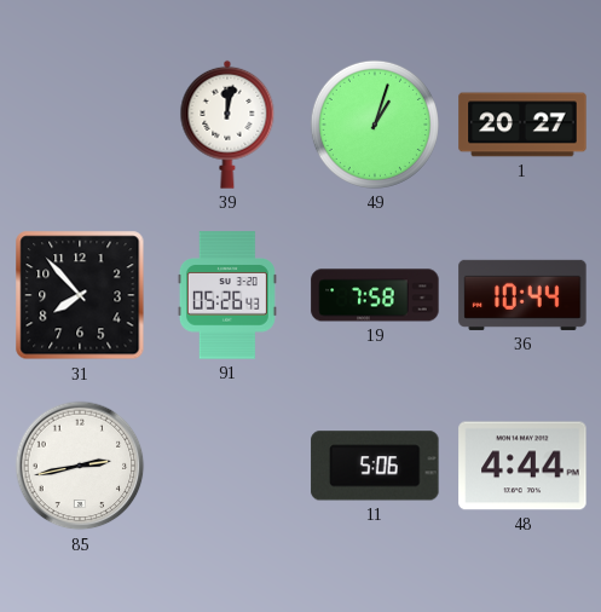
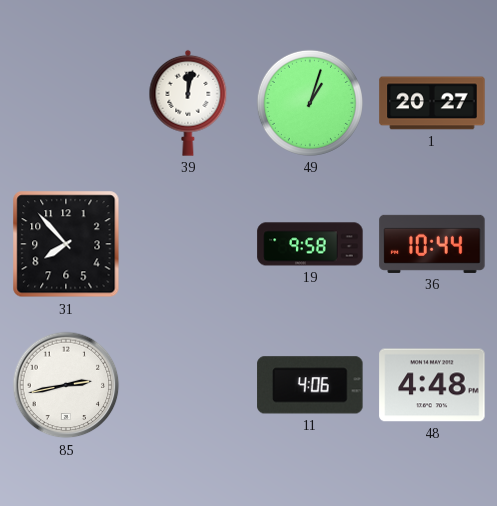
91: 05:26 -> none (227, 295)
19: 7:58 -> 9:58 (310, 244)
11: 5:06 -> 4:06 (310, 385)
48: 4:44 -> 4:48 (432, 385)
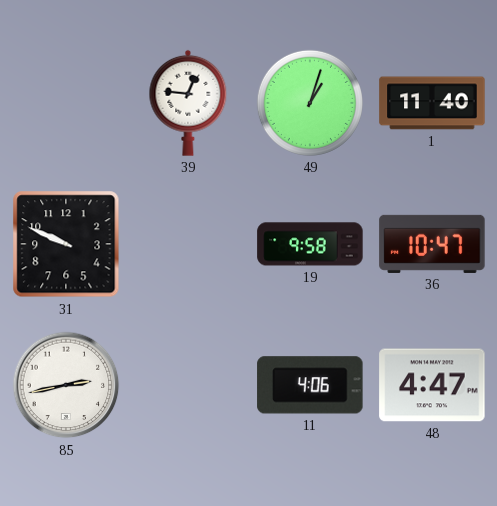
39: 12:02 -> 12:46 (188, 103)
1: 20:27 -> 11:40 (432, 103)
31: 7:53 -> 9:49 (66, 244)
36: 10:44 -> 10:47 (432, 244)
48: 4:48 -> 4:47 (432, 385)
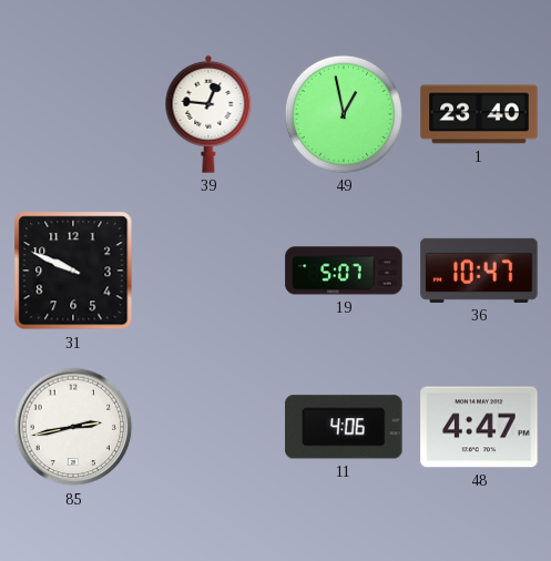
49: 1:03 -> 12:58 (344, 114)
1: 11:40 -> 23:40 (479, 114)
19: 9:58 -> 5:07 (344, 271)
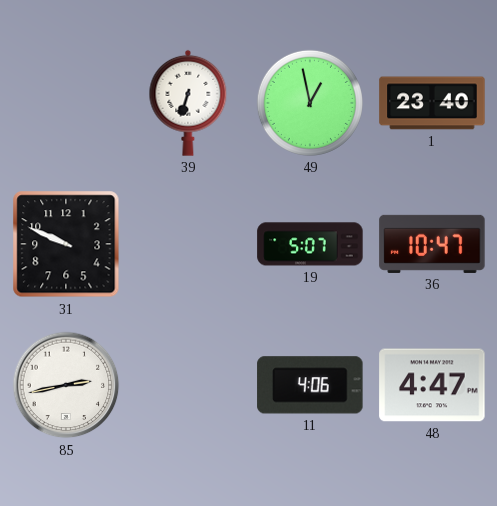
39: 12:46 -> 6:33 (188, 103)
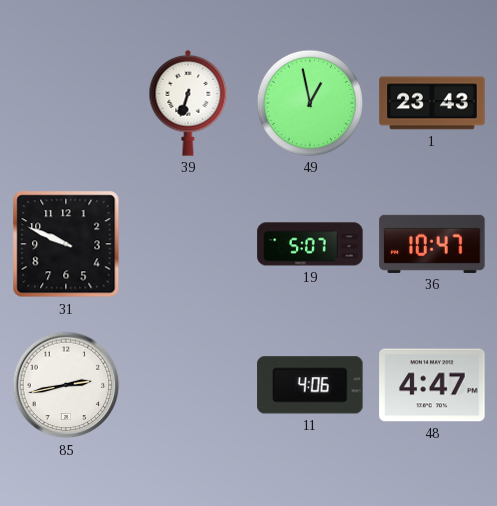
1: 23:40 -> 23:43 (432, 103)
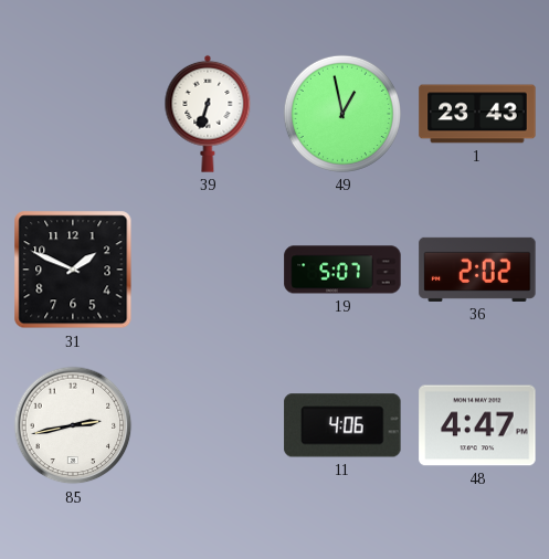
31: 9:49 -> 1:49 (73, 270)
36: 10:47 -> 2:02 (477, 270)
